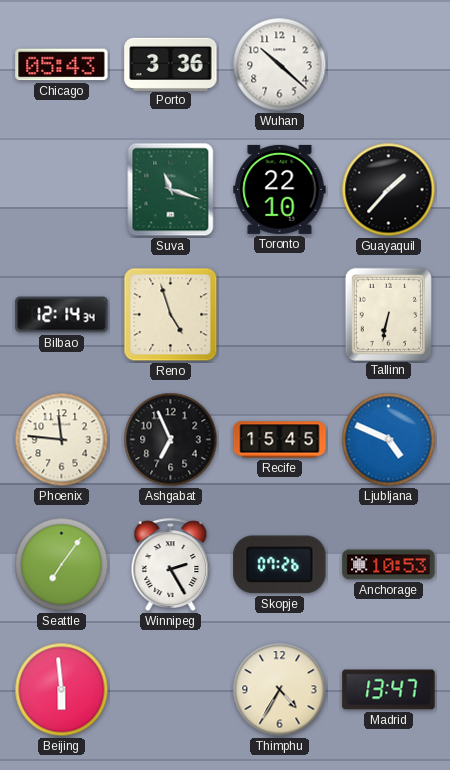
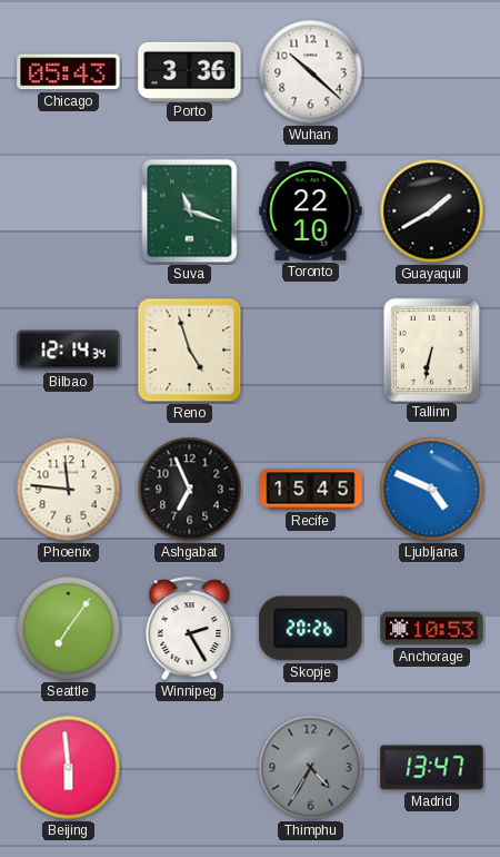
Guayaquil: 1:37 -> 1:40 (432, 211)
Skopje: 07:26 -> 20:26 (311, 629)
Thimphu dial: cream -> grey (311, 768)
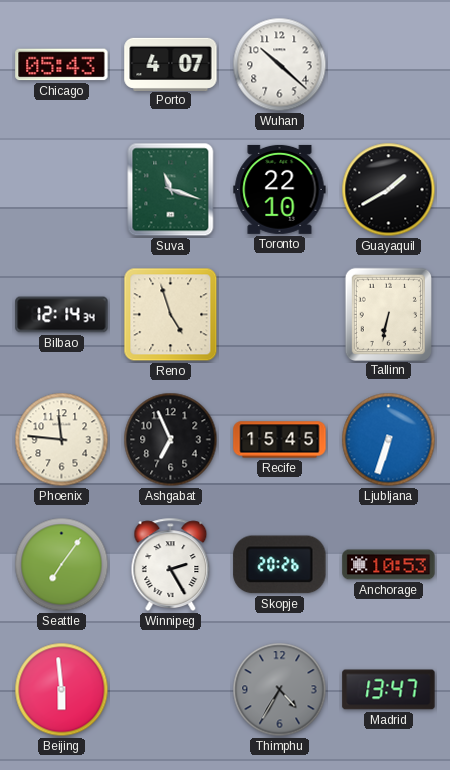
Porto: 3:36 -> 4:07 (171, 64)
Ljubljana: 4:49 -> 6:33 (389, 440)
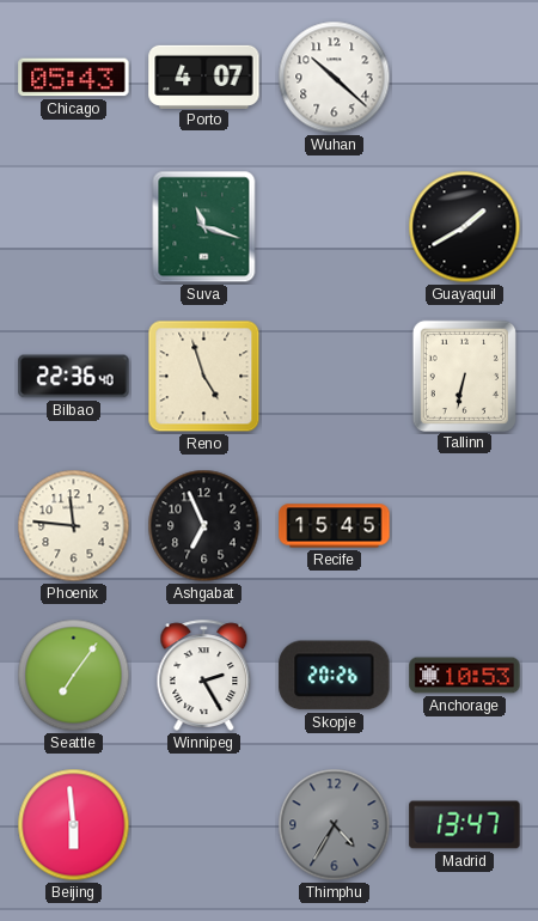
Toronto: 22:10 -> none (280, 189)
Bilbao: 12:14 -> 22:36 (74, 377)
Ljubljana: 6:33 -> none (389, 440)
